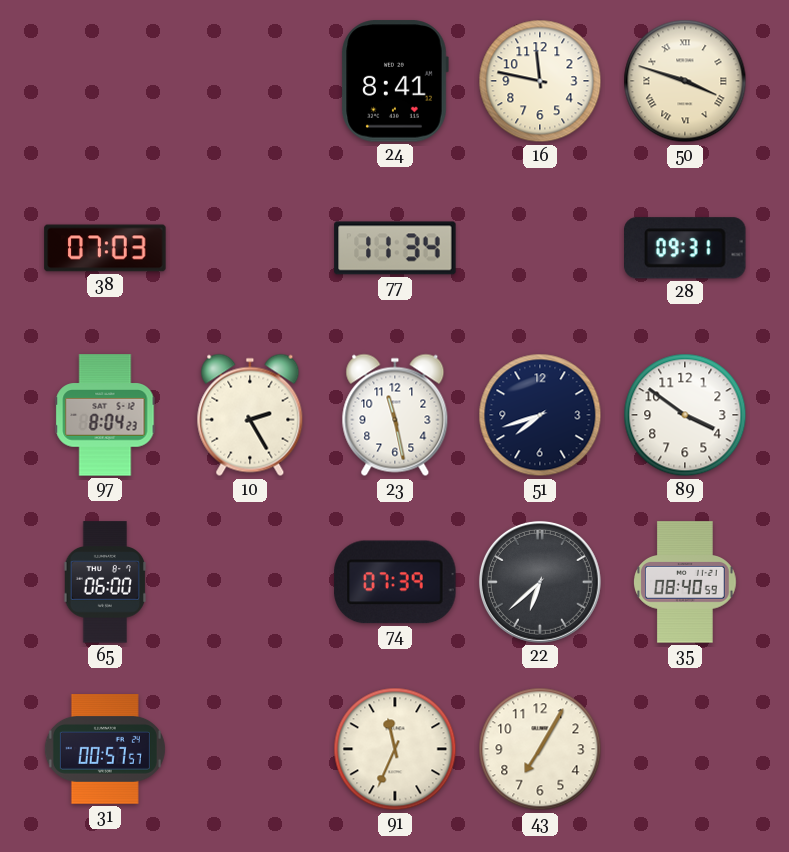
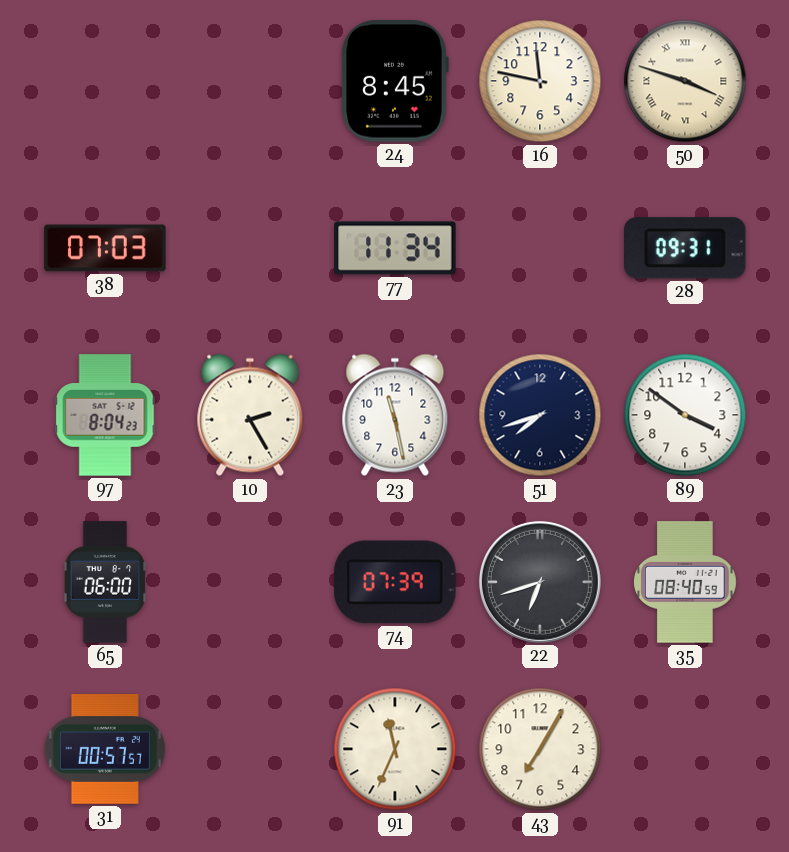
24: 8:41 -> 8:45 (395, 81)
22: 6:38 -> 6:42 (540, 582)
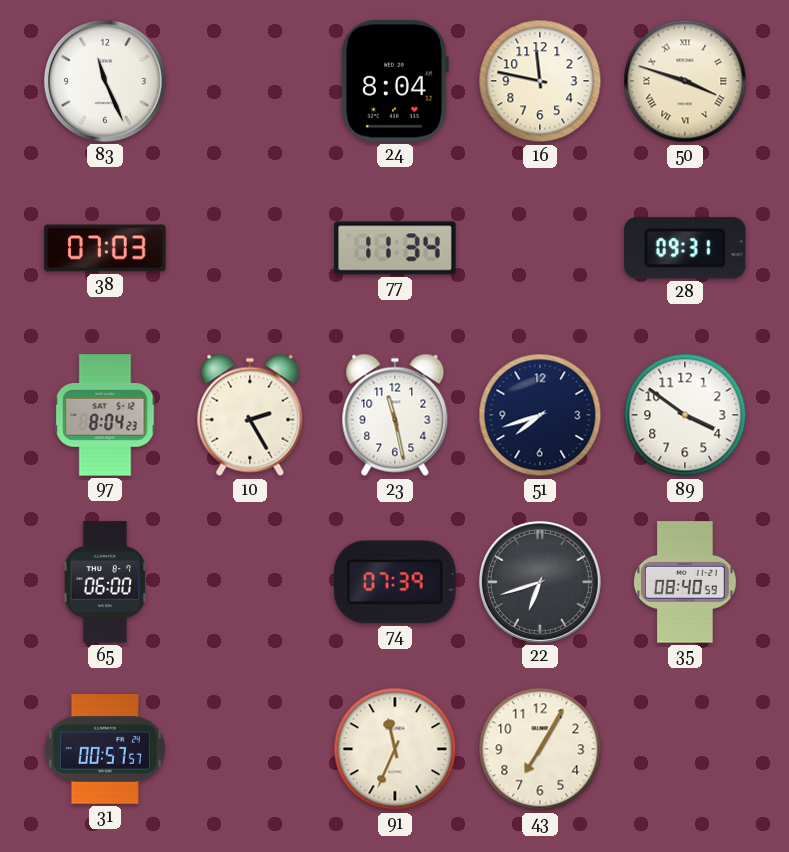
83: none -> 11:26 (105, 81)
24: 8:45 -> 8:04 (395, 81)
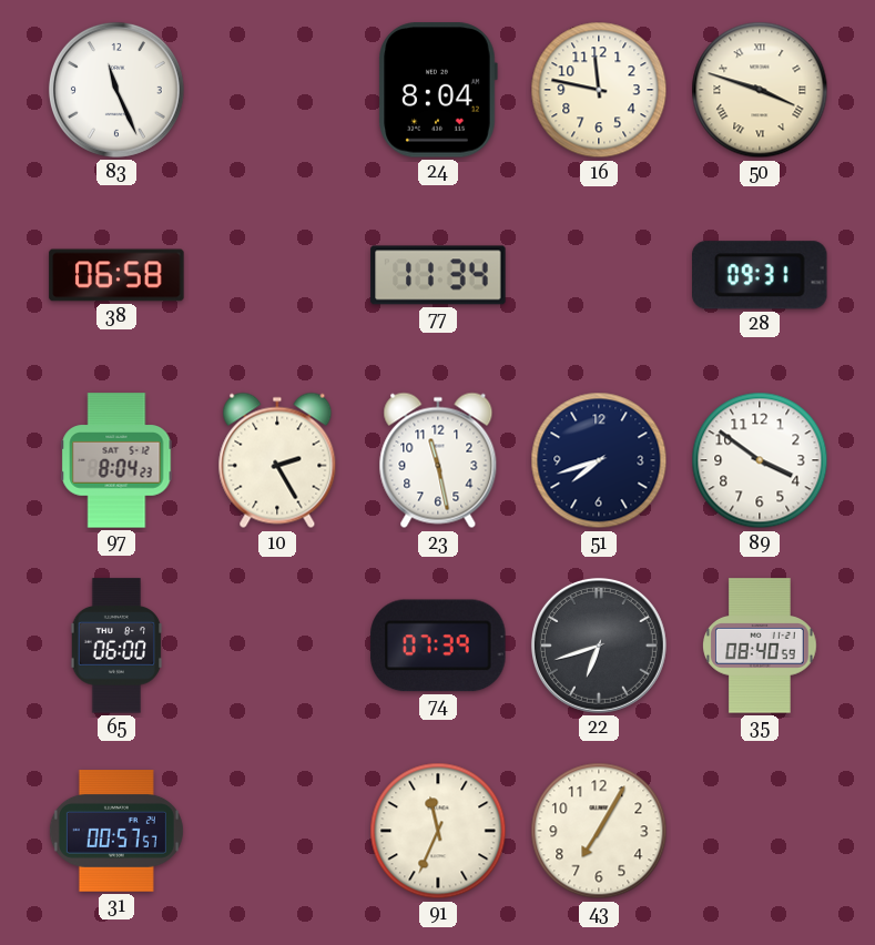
38: 07:03 -> 06:58 (116, 275)
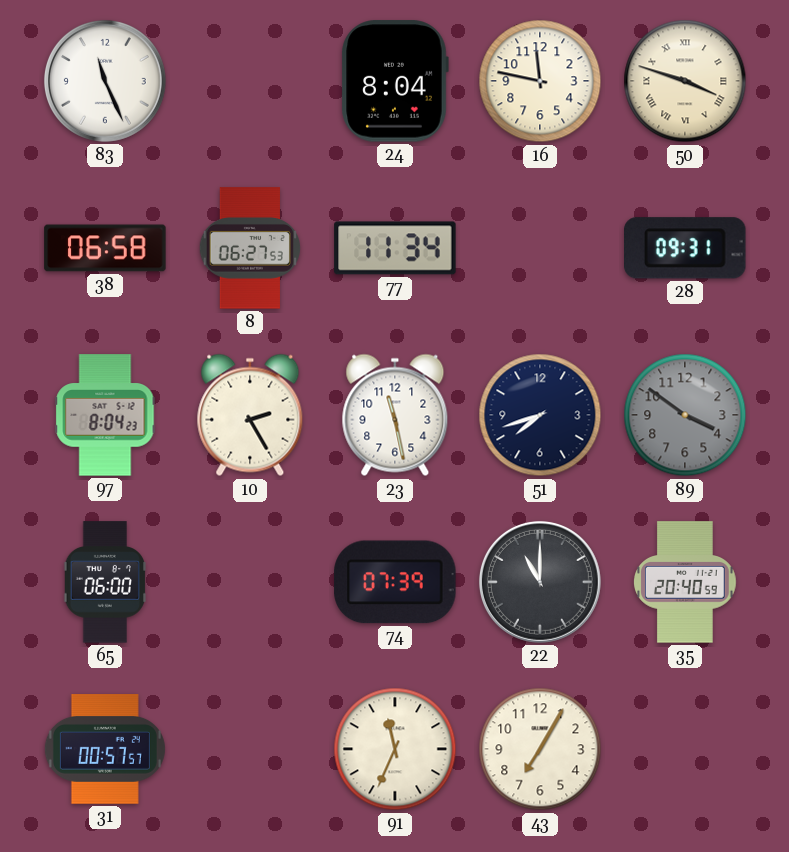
8: none -> 06:27 (249, 248)
89 dial: white -> grey (685, 415)
22: 6:42 -> 11:00 (540, 582)
35: 08:40 -> 20:40 (685, 582)
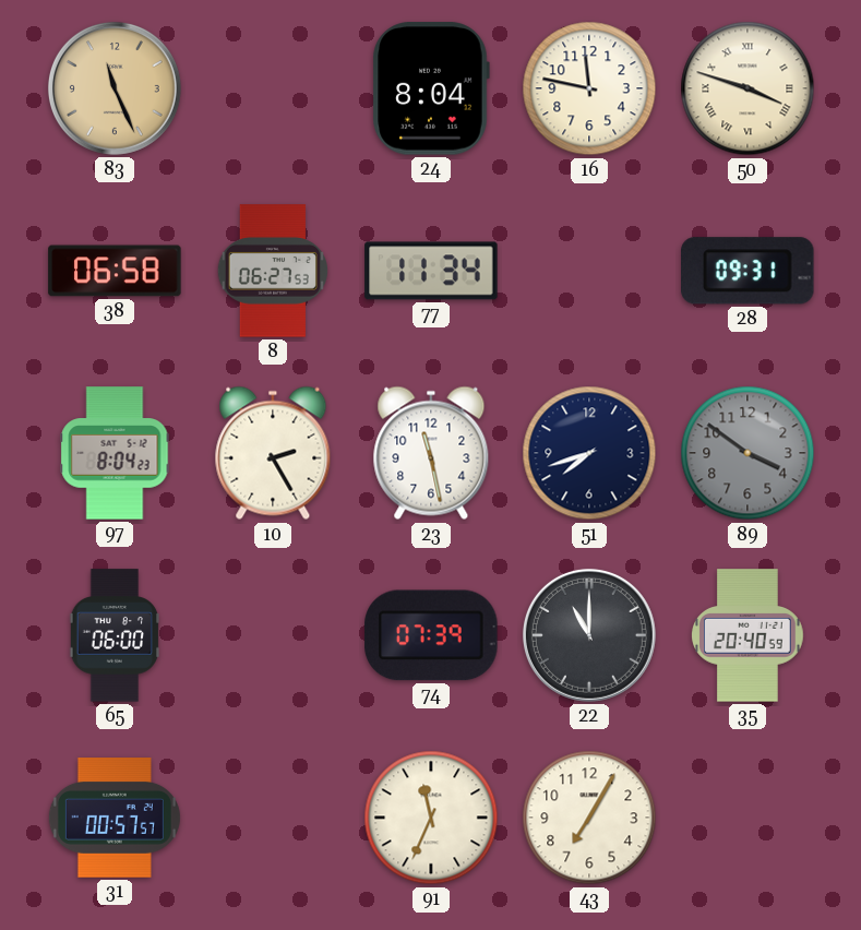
83 dial: white -> champagne (115, 88)
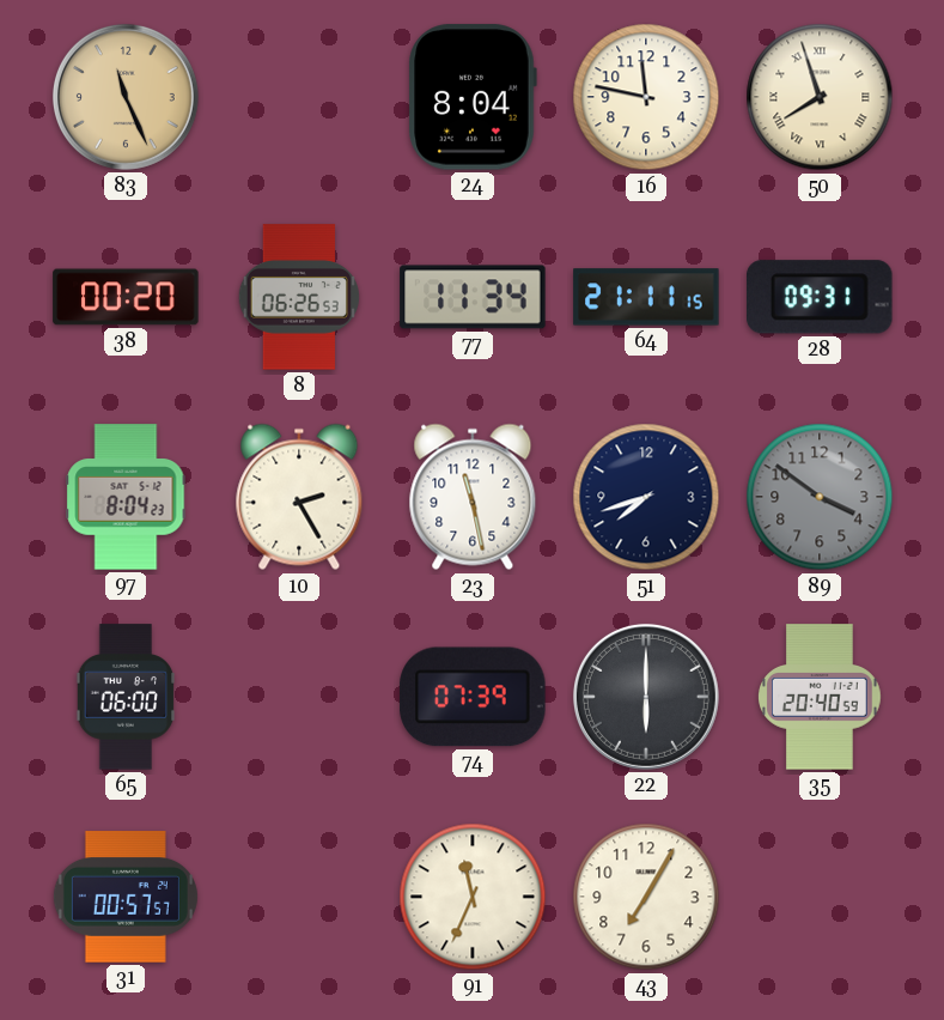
50: 3:48 -> 7:57 (820, 97)
38: 06:58 -> 00:20 (126, 297)
8: 06:27 -> 06:26 (298, 297)
64: none -> 21:11 (646, 297)
22: 11:00 -> 6:00 (646, 697)
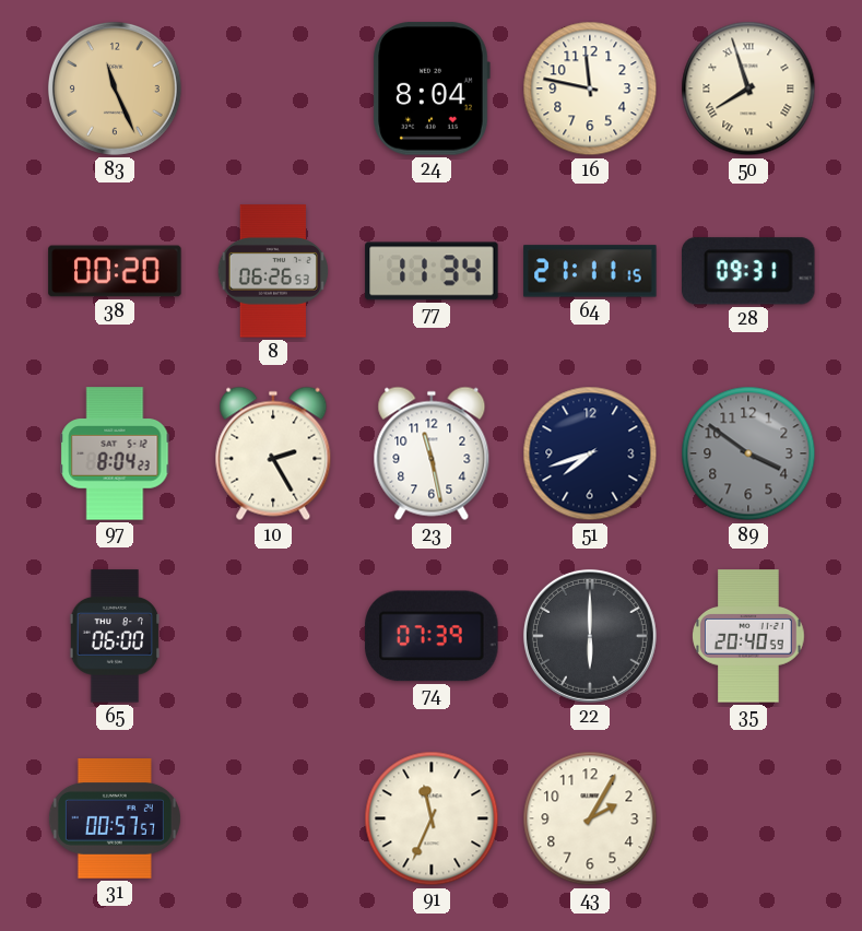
43: 7:05 -> 2:05 (590, 818)
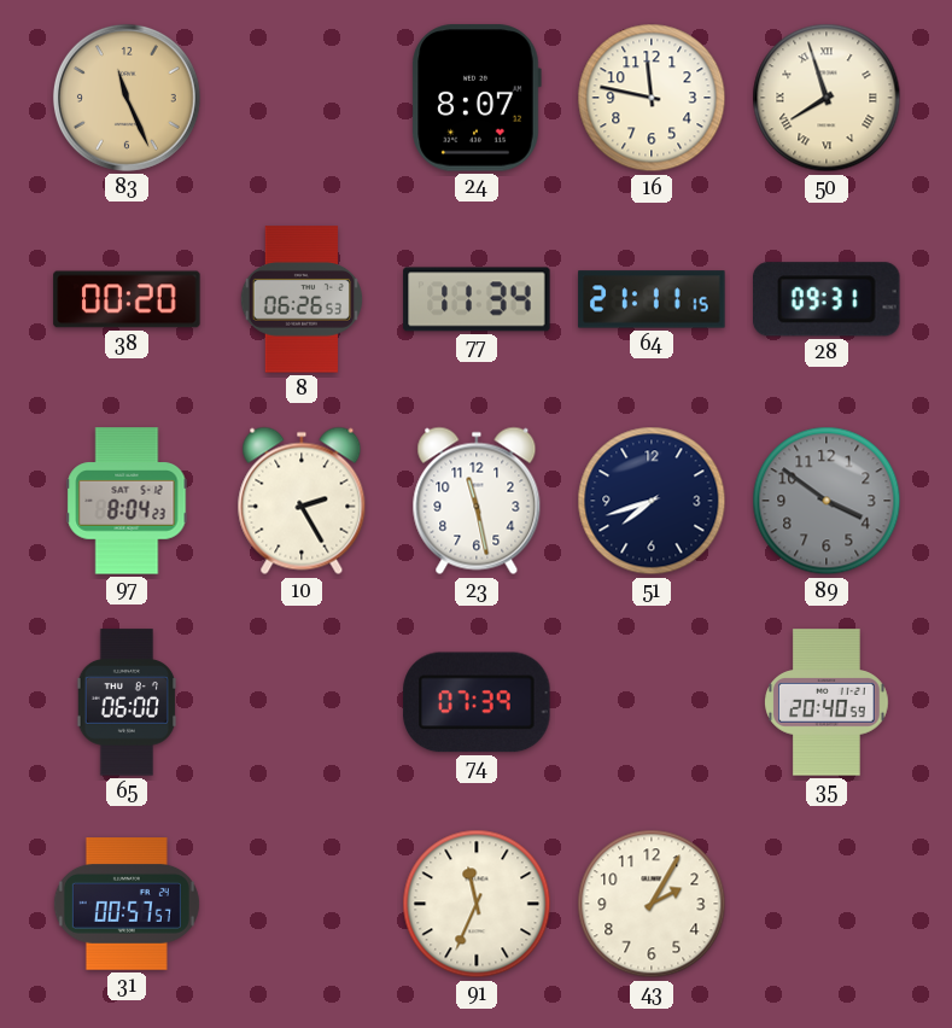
24: 8:04 -> 8:07 (477, 98)
22: 6:00 -> none (590, 636)
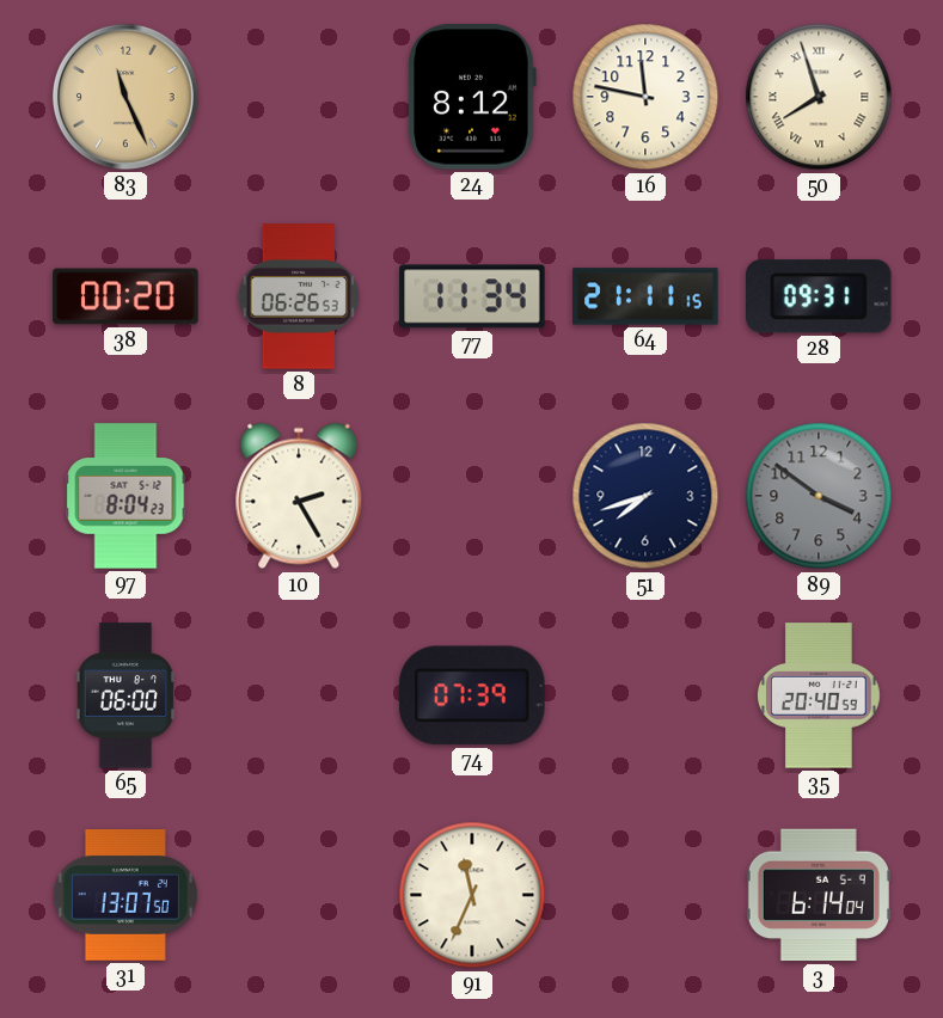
24: 8:07 -> 8:12 (472, 97)
23: 11:28 -> none (477, 501)
31: 00:57 -> 13:07 (125, 896)
43: 2:05 -> none (652, 904)
3: none -> 6:14 (819, 895)
